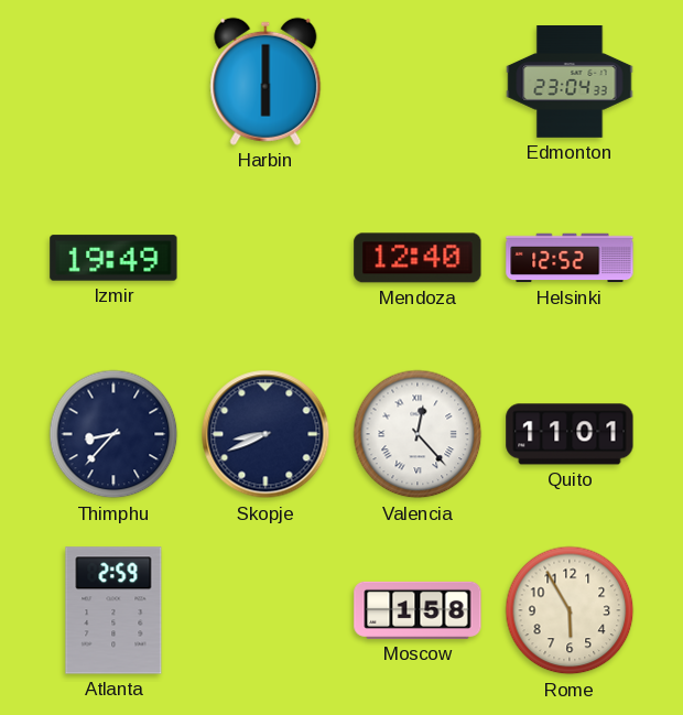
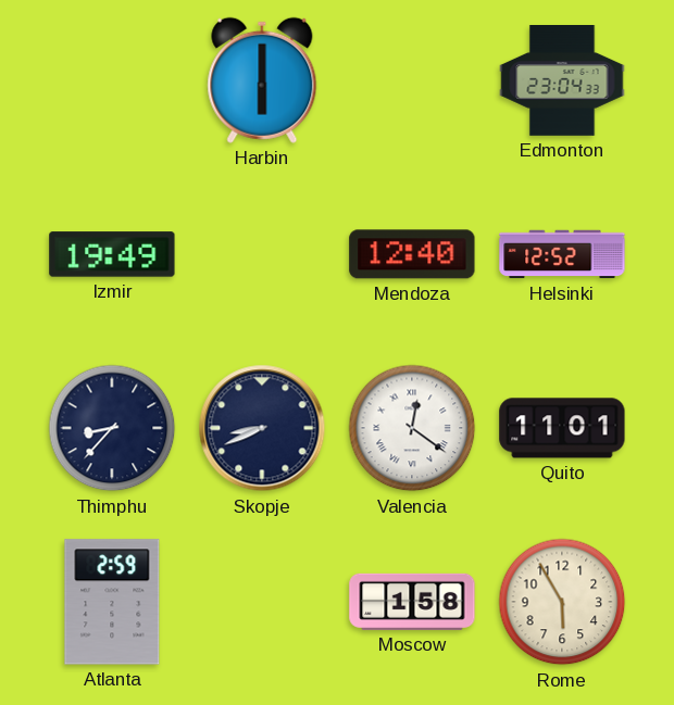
Valencia: 12:23 -> 12:21 (412, 428)
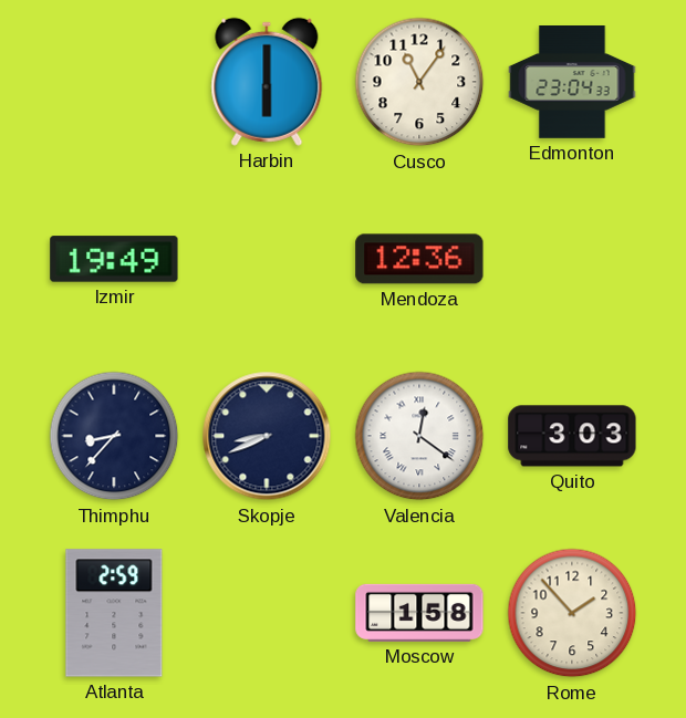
Cusco: none -> 11:06 (419, 82)
Mendoza: 12:40 -> 12:36 (419, 259)
Helsinki: 12:52 -> none (562, 254)
Quito: 11:01 -> 3:03 (572, 436)
Rome: 5:55 -> 1:53 (572, 613)
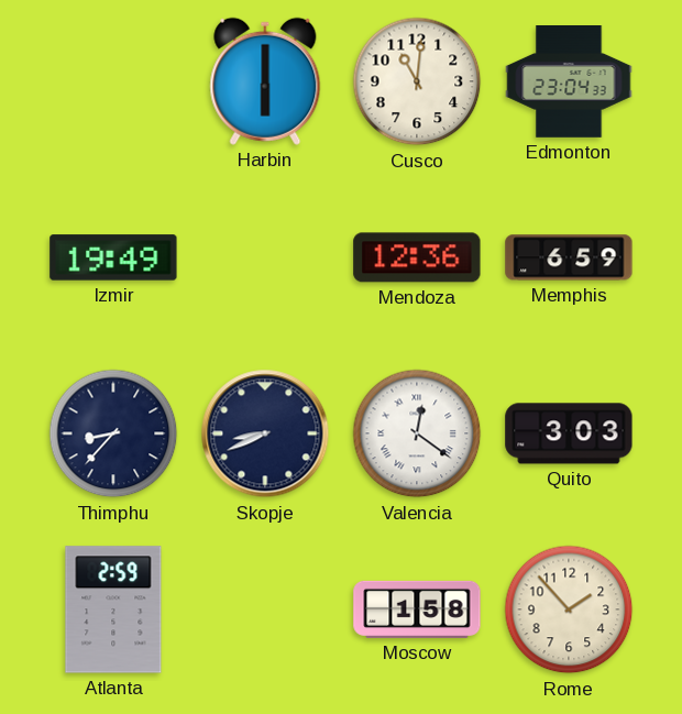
Cusco: 11:06 -> 11:01 (417, 81)
Memphis: none -> 6:59 (569, 257)
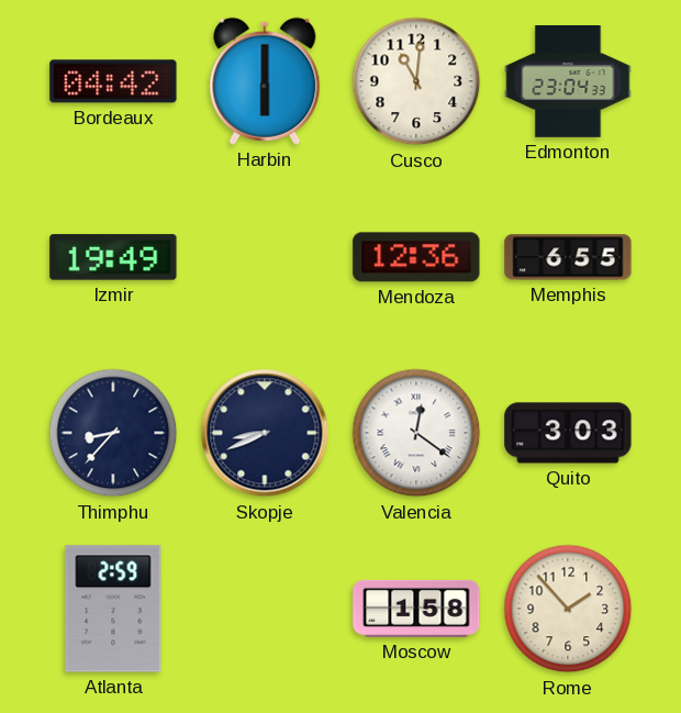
Bordeaux: none -> 04:42 (113, 81)
Memphis: 6:59 -> 6:55 (568, 257)
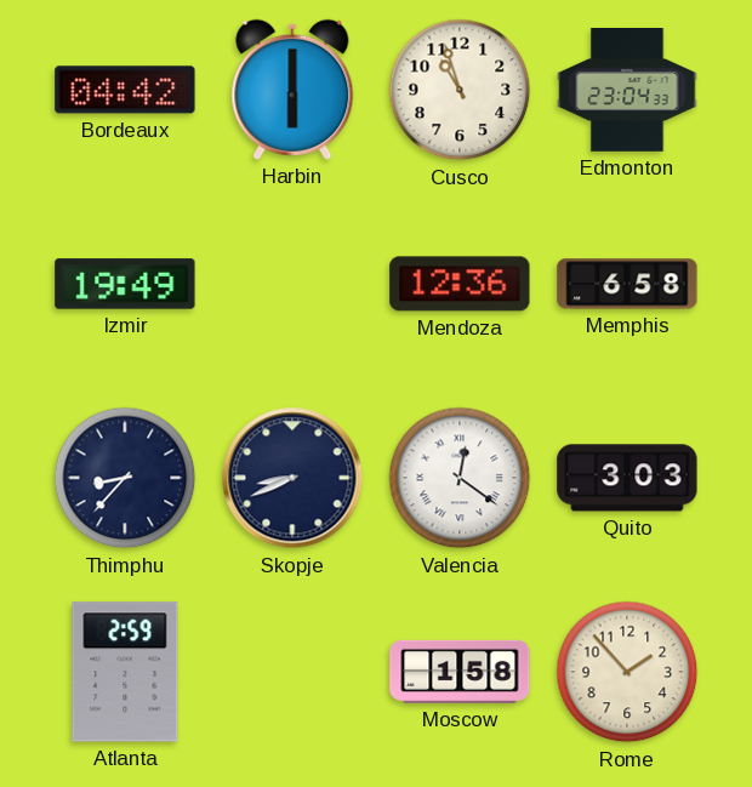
Cusco: 11:01 -> 10:57 (460, 90)
Memphis: 6:55 -> 6:58 (627, 284)
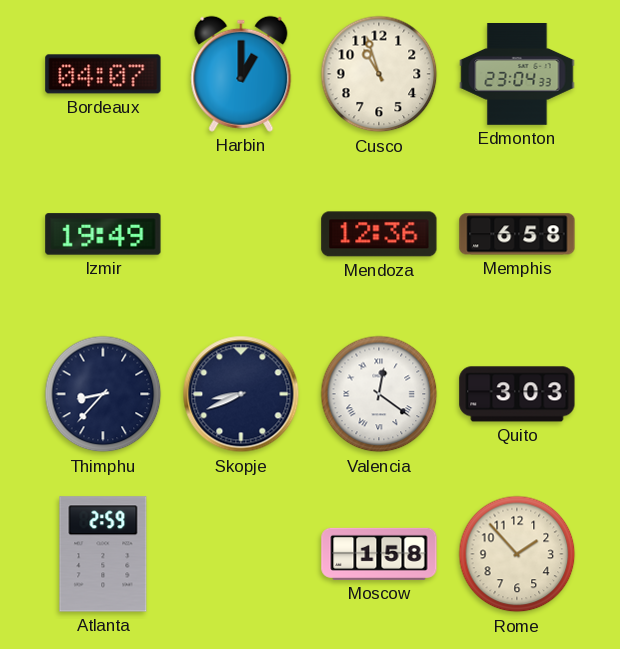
Bordeaux: 04:42 -> 04:07 (103, 74)
Harbin: 6:00 -> 1:00 (241, 74)
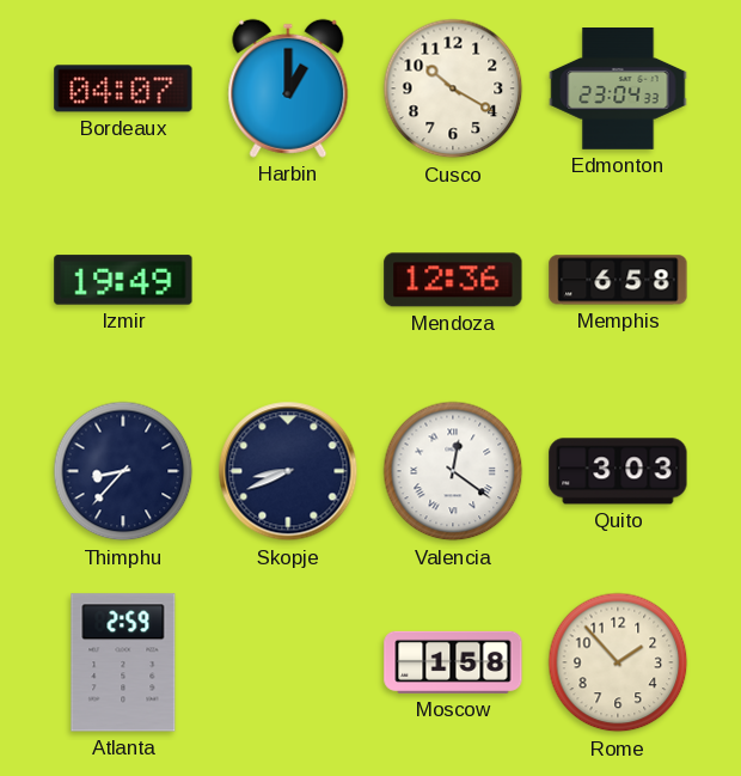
Cusco: 10:57 -> 10:20 (453, 88)
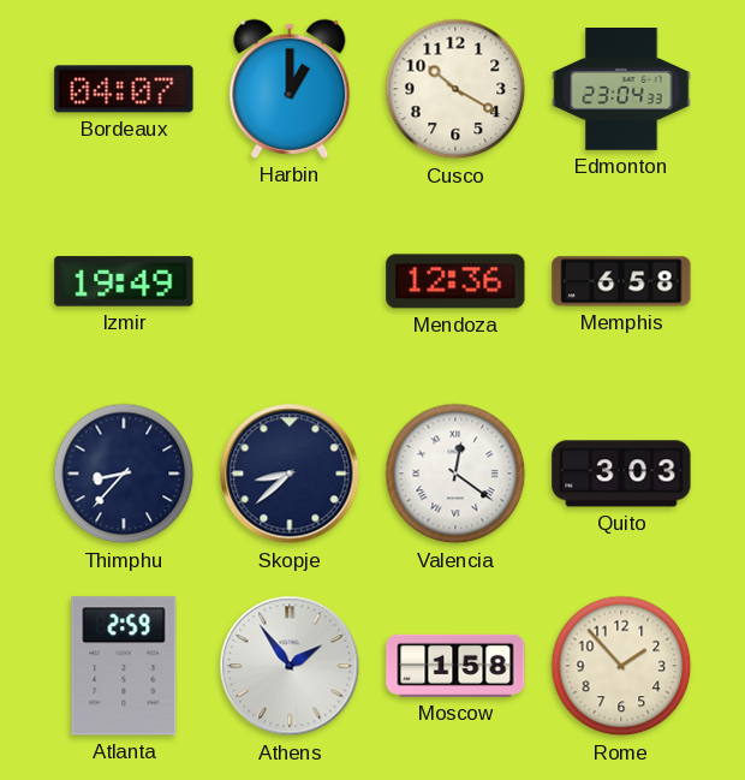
Skopje: 8:41 -> 8:38 (290, 474)
Athens: none -> 1:54 (290, 666)
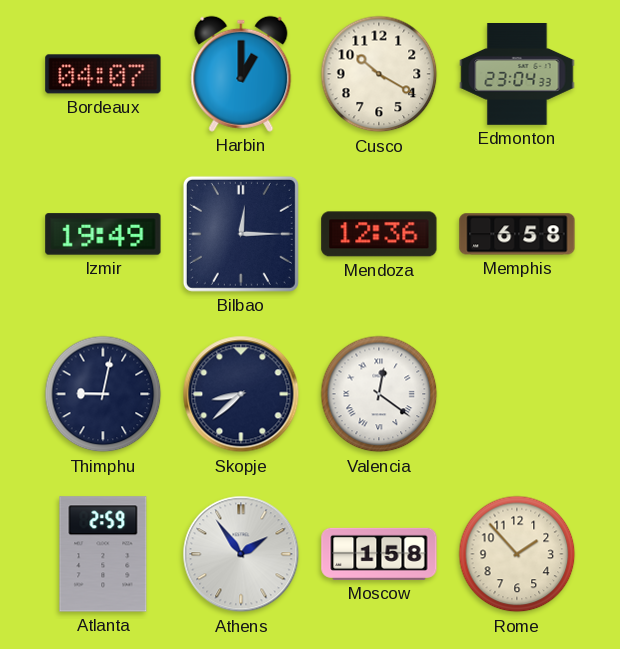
Bilbao: none -> 12:15 (241, 234)
Thimphu: 8:37 -> 9:02 (103, 394)
Quito: 3:03 -> none (621, 474)
